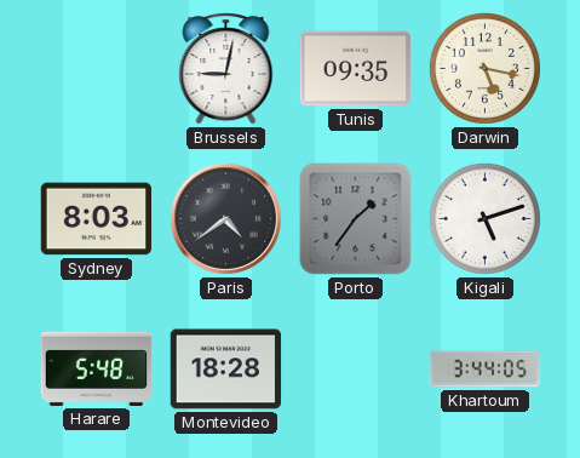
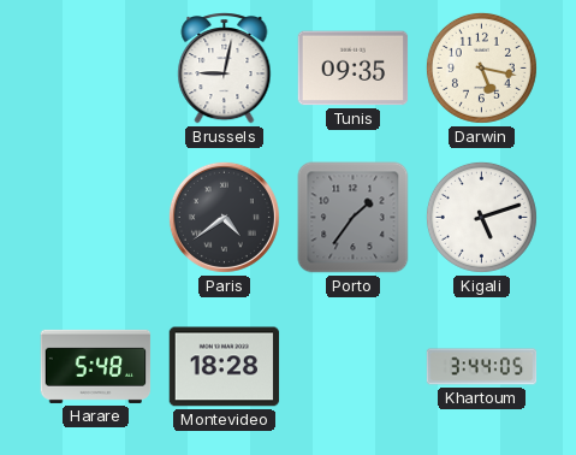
Sydney: 8:03 -> none (97, 219)
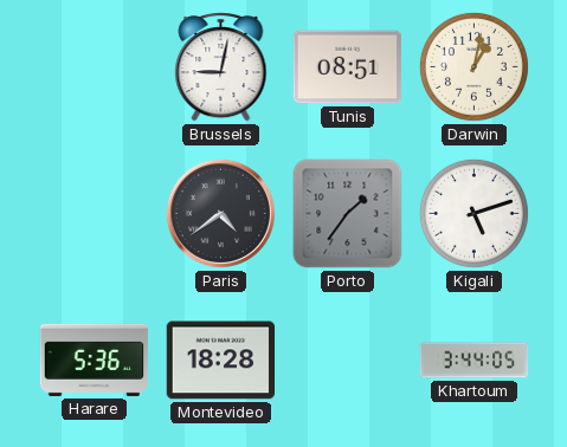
Tunis: 09:35 -> 08:51 (348, 67)
Darwin: 5:17 -> 1:02 (473, 66)
Harare: 5:48 -> 5:36 (95, 359)
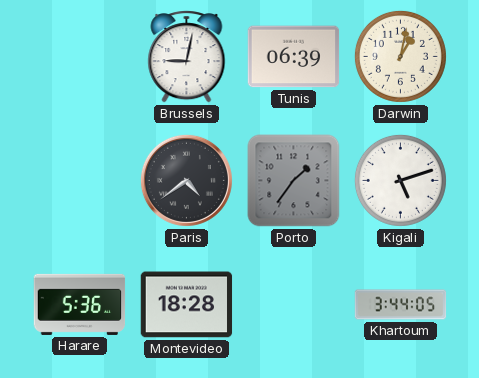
Tunis: 08:51 -> 06:39 (294, 57)
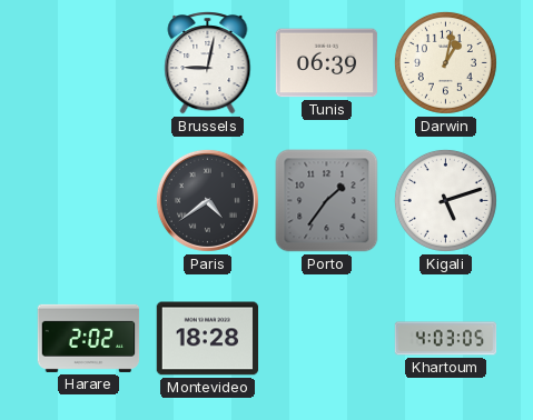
Harare: 5:36 -> 2:02 (89, 338)
Khartoum: 3:44 -> 4:03 (446, 339)
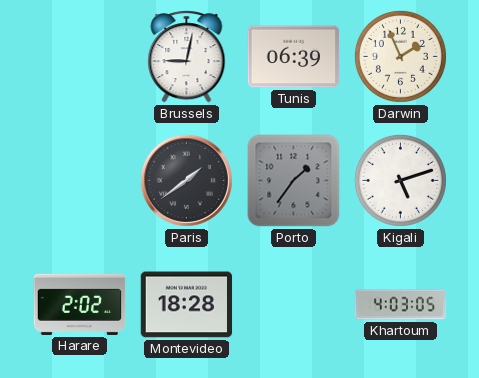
Darwin: 1:02 -> 1:56 (400, 56)
Paris: 4:39 -> 1:39 (186, 180)
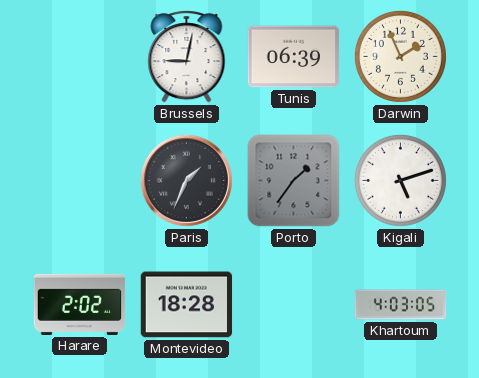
Paris: 1:39 -> 1:34 (186, 180)
